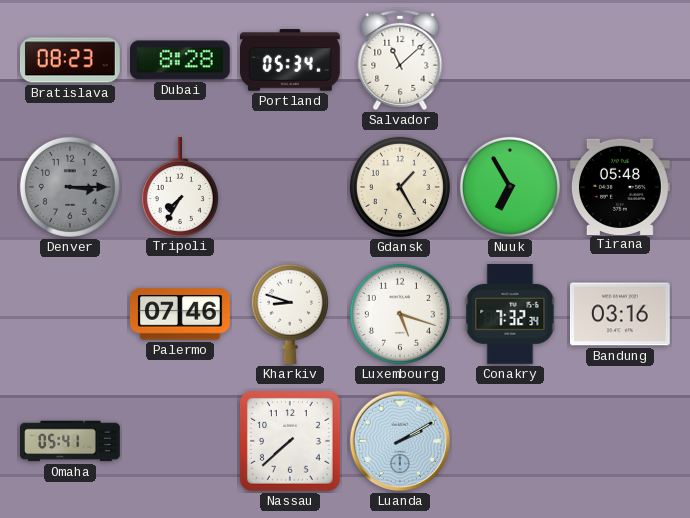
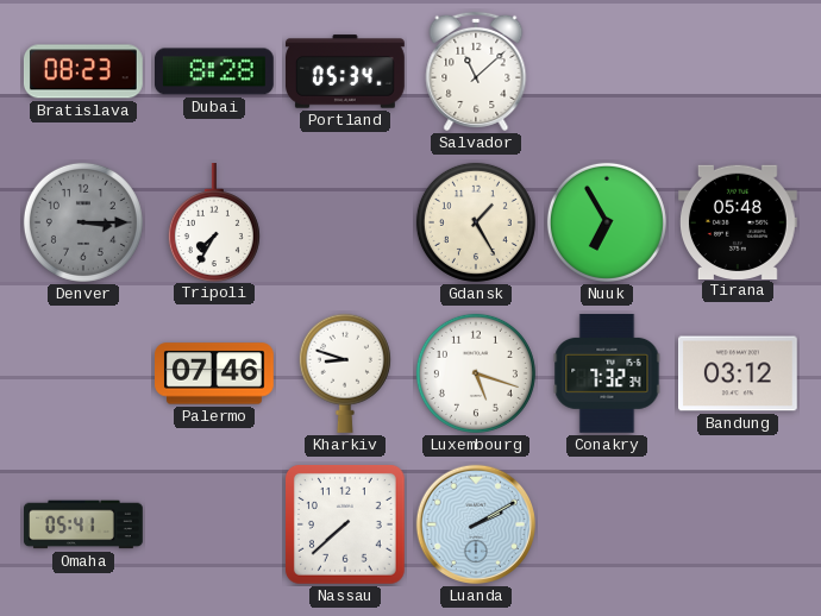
Bandung: 03:16 -> 03:12 (739, 373)
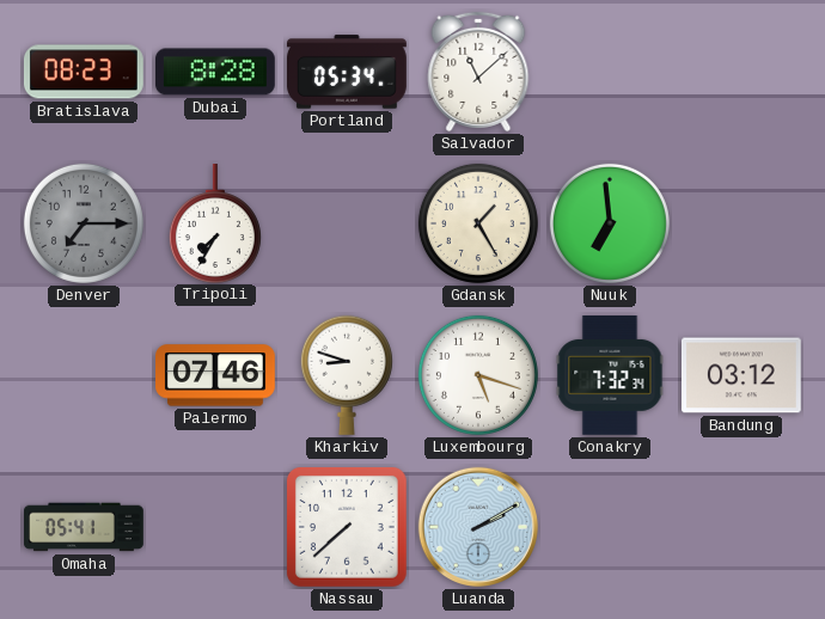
Denver: 3:15 -> 7:15 (84, 223)
Nuuk: 6:55 -> 6:59 (610, 223)
Tirana: 05:48 -> none (739, 221)
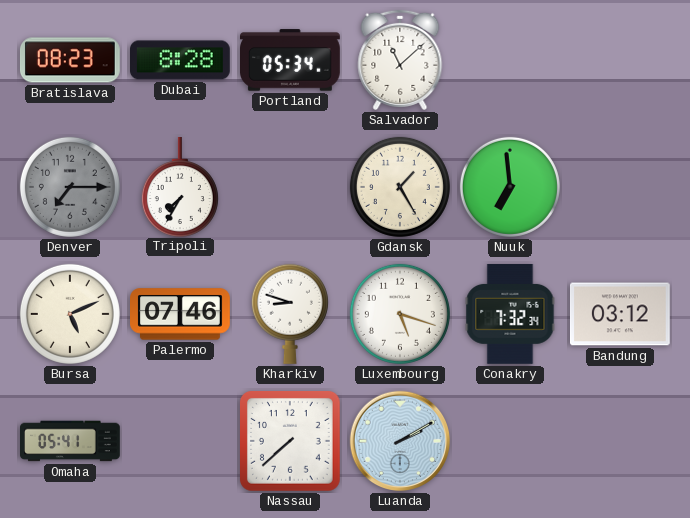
Bursa: none -> 5:11 (70, 314)
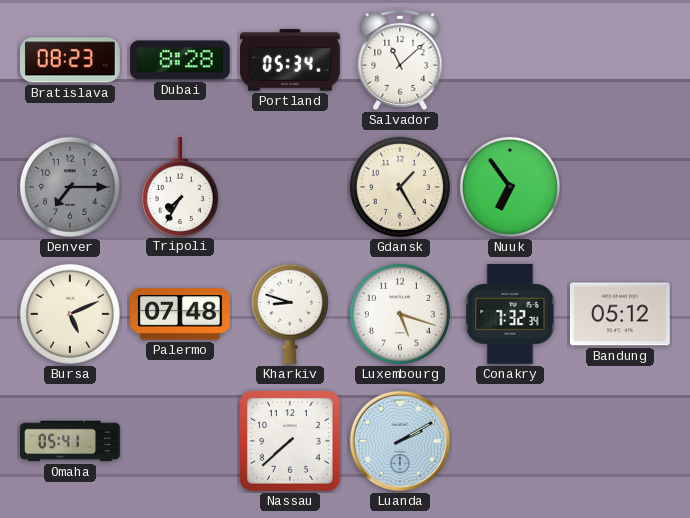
Nuuk: 6:59 -> 6:54 (510, 187)
Palermo: 07:46 -> 07:48 (181, 314)
Bandung: 03:12 -> 05:12 (621, 314)
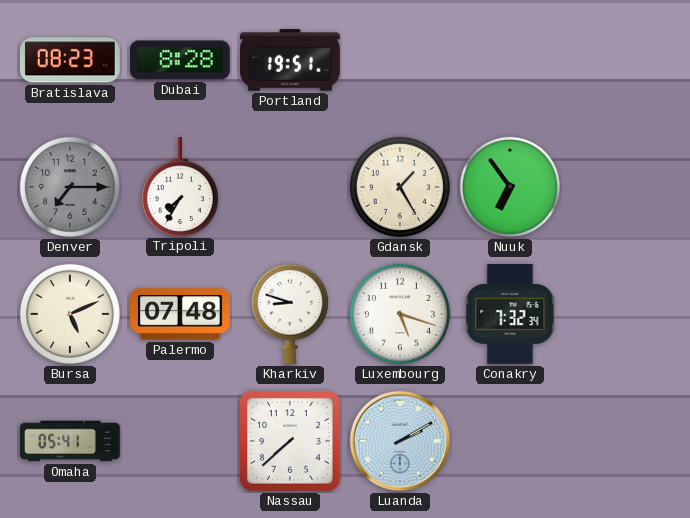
Portland: 05:34 -> 19:51 (291, 60)
Salvador: 11:08 -> none (400, 60)
Bandung: 05:12 -> none (621, 314)
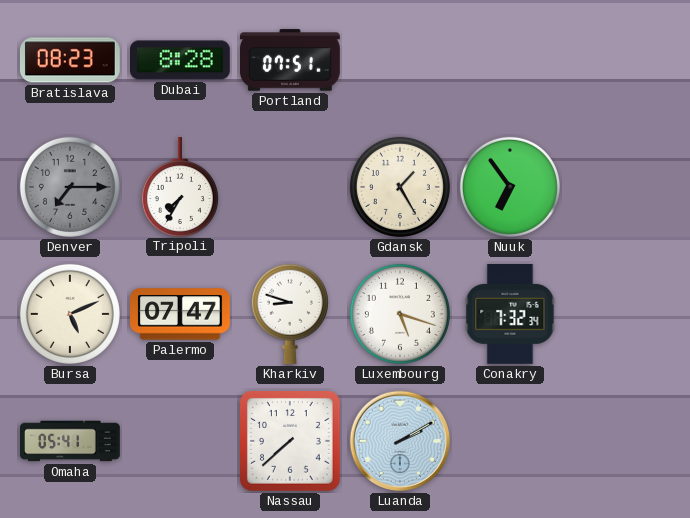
Portland: 19:51 -> 07:51 (291, 60)
Palermo: 07:48 -> 07:47 (181, 314)
